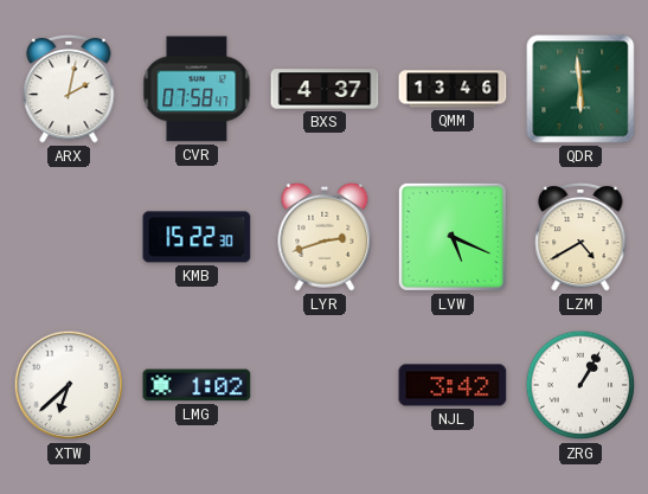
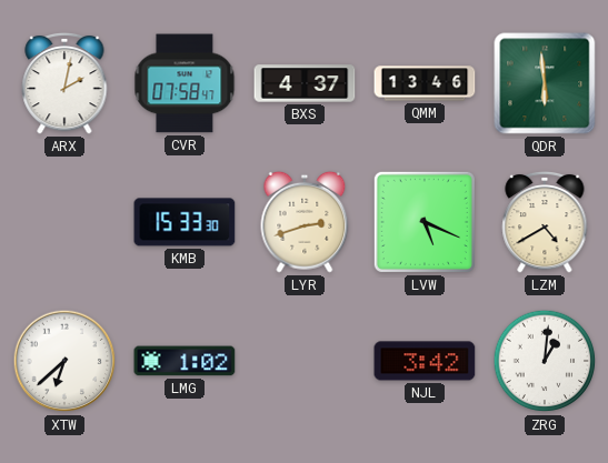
KMB: 15:22 -> 15:33 (185, 222)
ZRG: 1:05 -> 1:01 (545, 361)
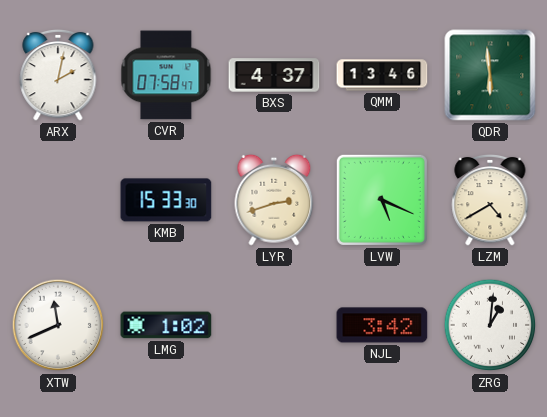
XTW: 6:38 -> 11:41 (58, 325)
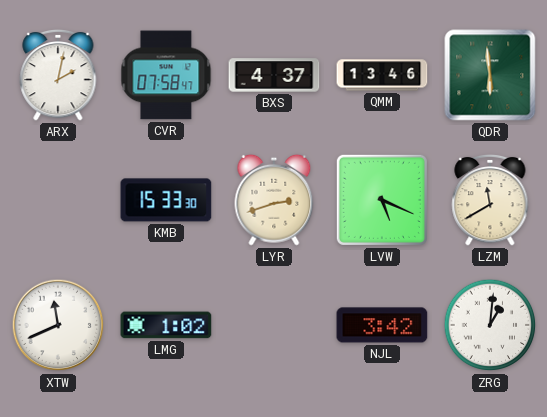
LZM: 4:40 -> 11:40 (490, 200)
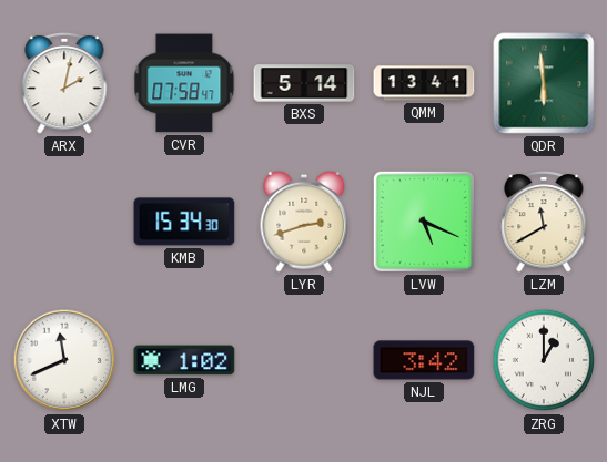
BXS: 4:37 -> 5:14 (304, 83)
QMM: 13:46 -> 13:41 (424, 83)
KMB: 15:33 -> 15:34 (184, 222)
ZRG: 1:01 -> 1:00 (544, 360)
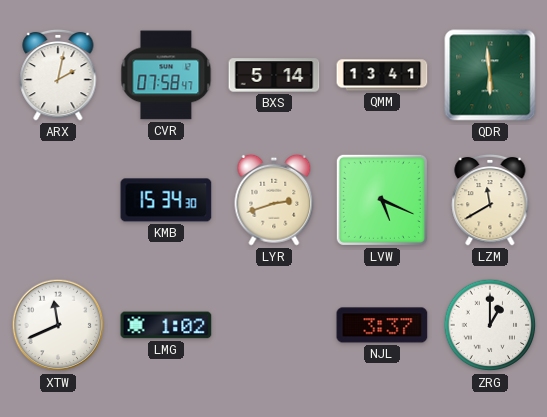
NJL: 3:42 -> 3:37 (382, 325)
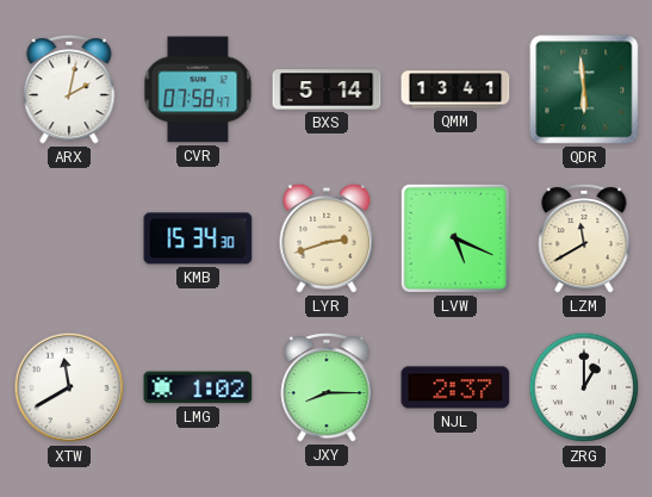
XTW: 11:41 -> 11:40 (69, 387)
JXY: none -> 8:15 (327, 387)
NJL: 3:37 -> 2:37 (455, 387)
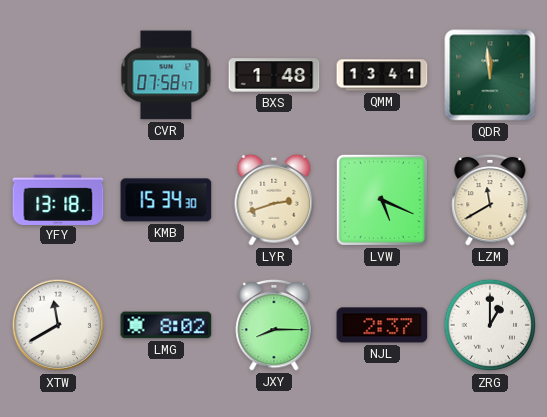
ARX: 2:02 -> none (69, 89)
BXS: 5:14 -> 1:48 (274, 75)
QDR: 5:59 -> 11:59 (490, 75)
YFY: none -> 13:18 (58, 199)
LMG: 1:02 -> 8:02 (166, 325)
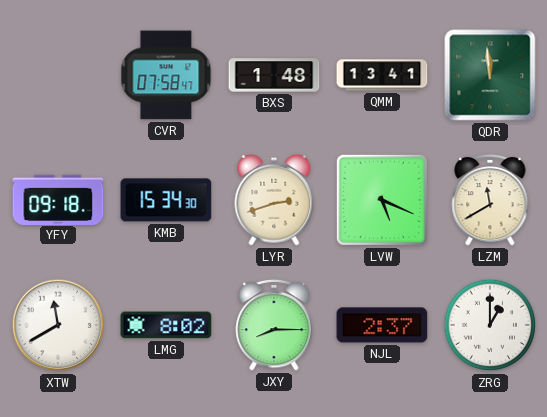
YFY: 13:18 -> 09:18 (58, 199)
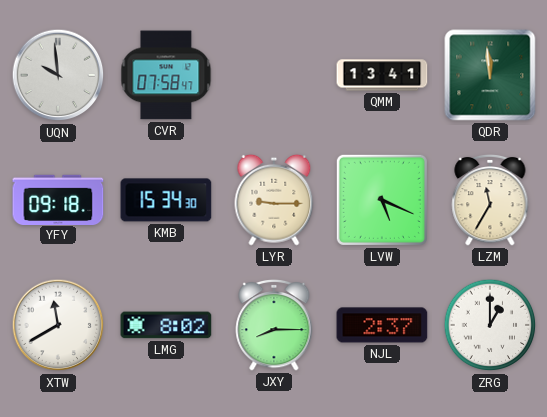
UQN: none -> 9:59 (58, 75)
BXS: 1:48 -> none (274, 75)
LYR: 2:42 -> 9:15 (274, 200)
LZM: 11:40 -> 11:35 (490, 200)
